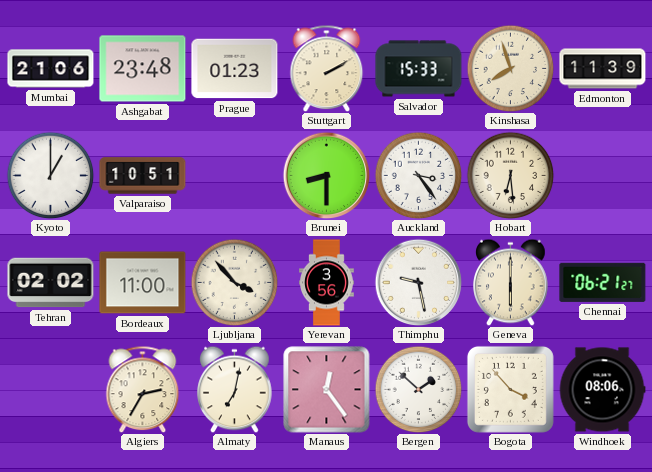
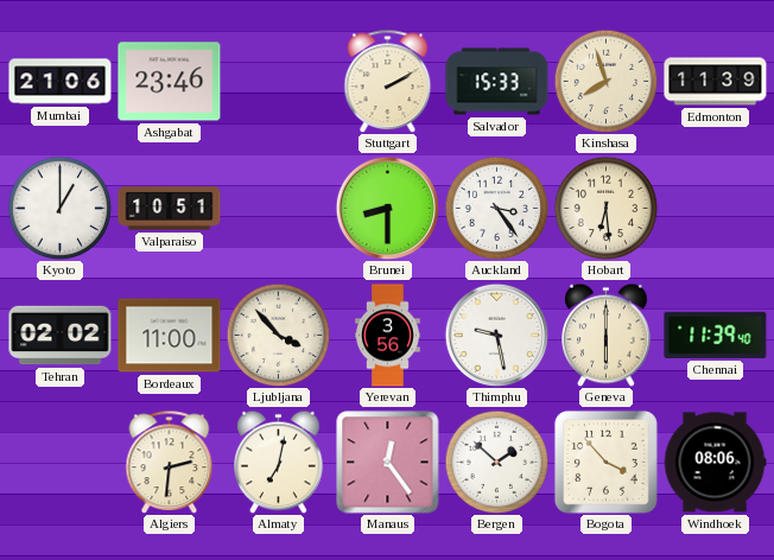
Ashgabat: 23:48 -> 23:46 (170, 82)
Prague: 01:23 -> none (235, 69)
Chennai: 06:21 -> 11:39 (716, 335)
Algiers: 2:35 -> 2:31 (170, 462)
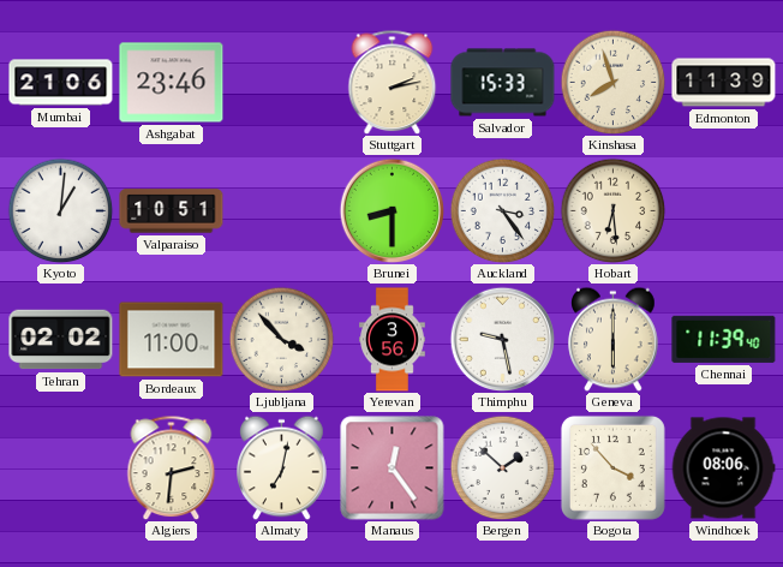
Stuttgart: 2:10 -> 2:13 (393, 82)
Kyoto: 1:00 -> 1:01 (60, 210)
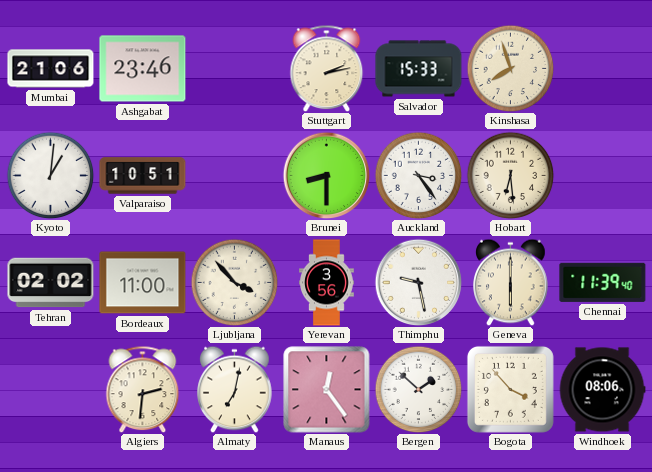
Edmonton: 11:39 -> none (724, 83)
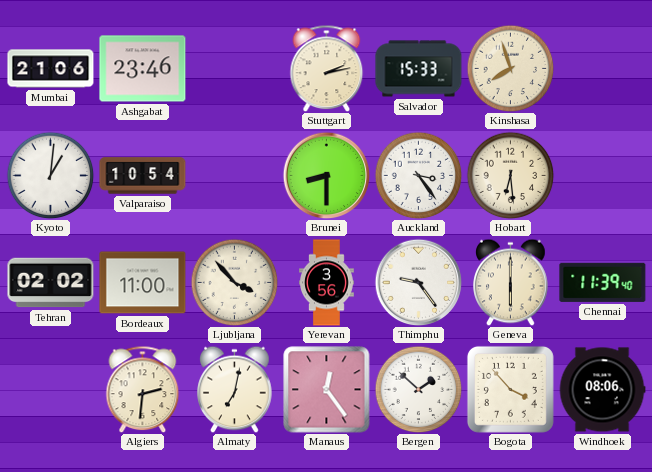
Valparaiso: 10:51 -> 10:54 (143, 176)
Thimphu: 9:28 -> 9:24 (418, 282)
